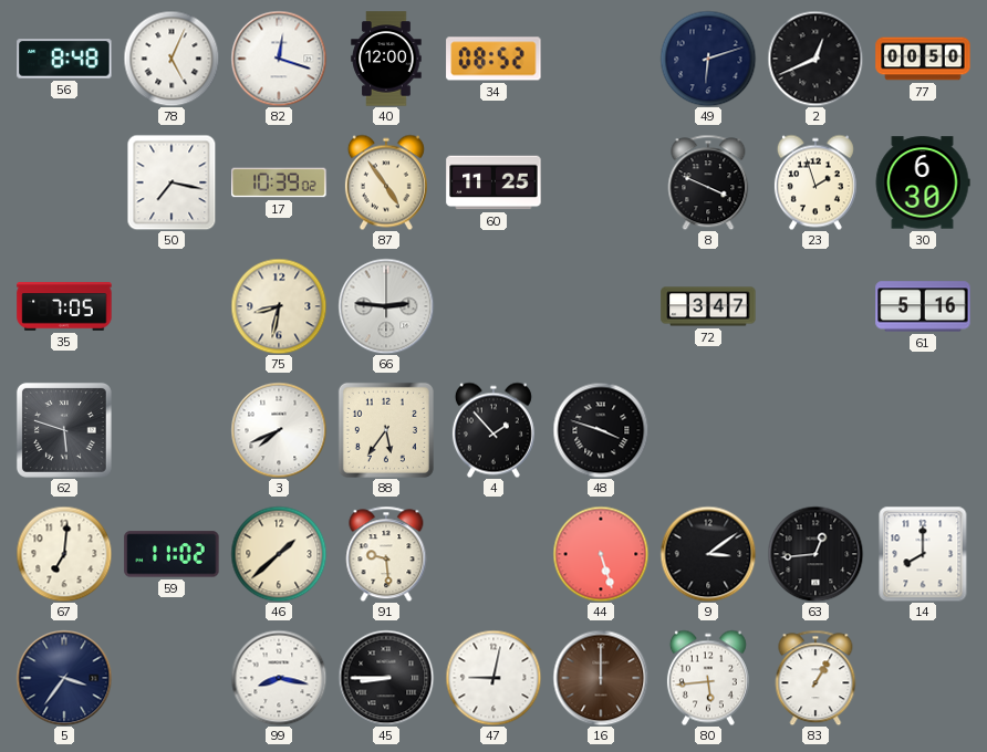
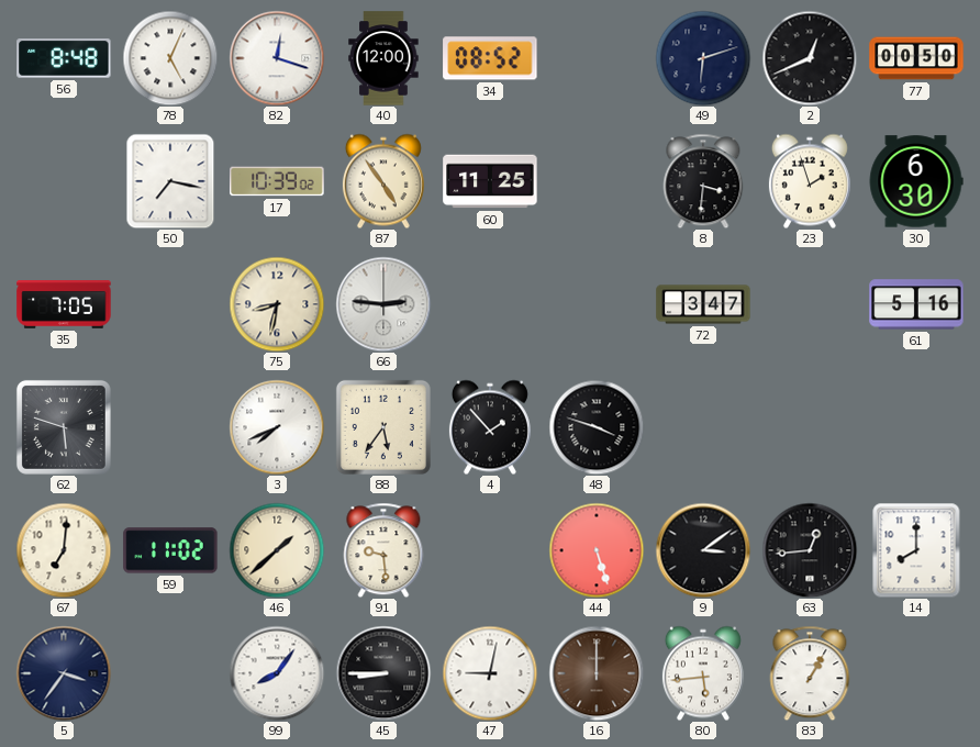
8: 3:49 -> 3:31 (703, 181)
99: 8:17 -> 8:06 (277, 673)
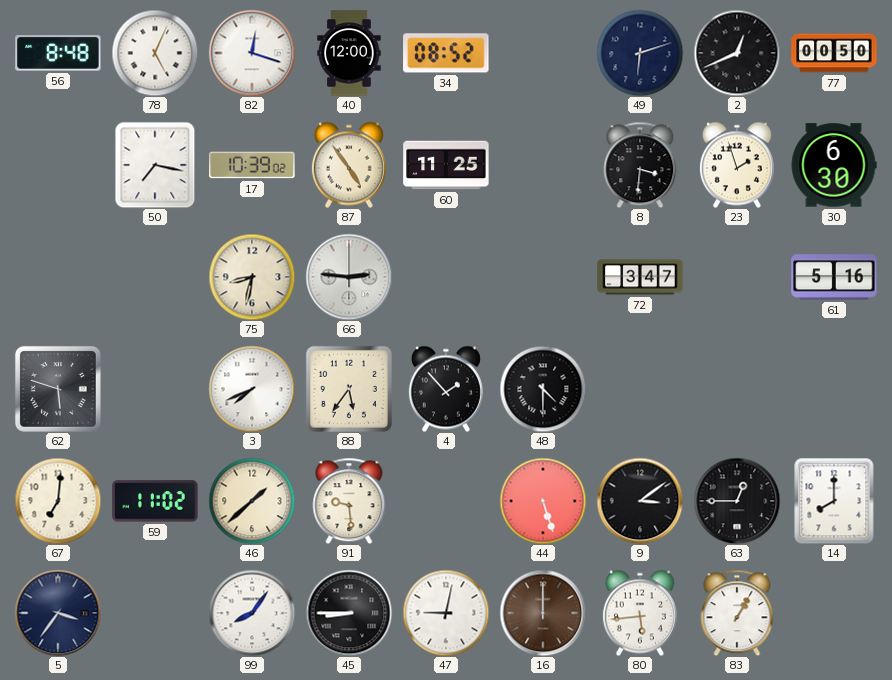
35: 7:05 -> none (64, 305)
48: 3:48 -> 4:30 (543, 389)
63: 12:44 -> 12:45 (737, 501)
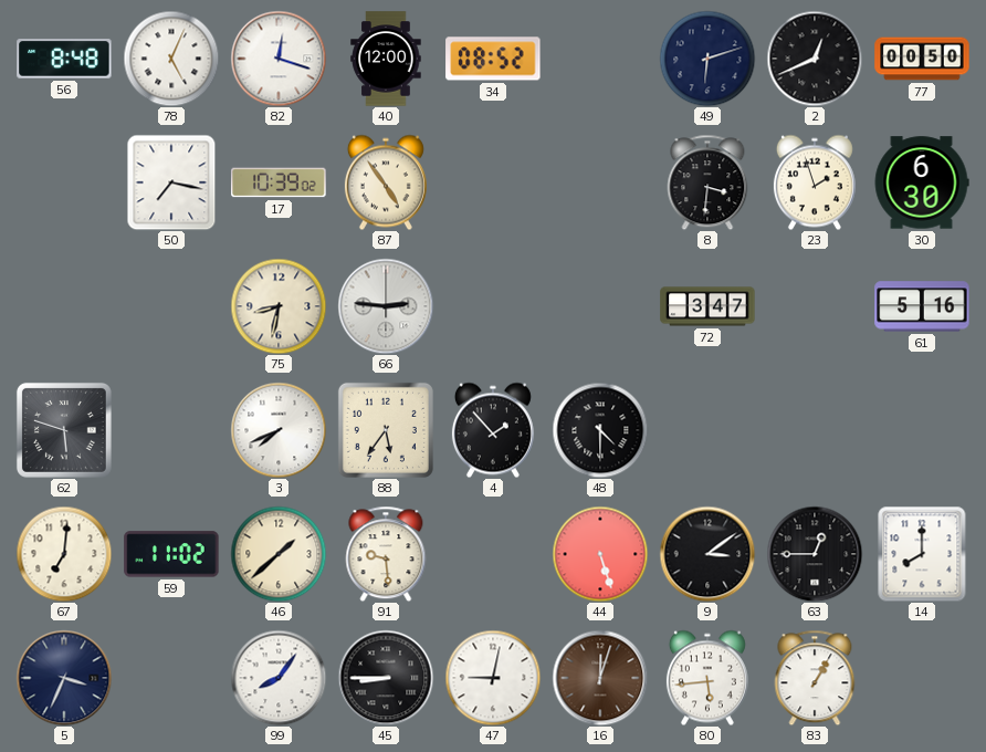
60: 11:25 -> none (446, 165)
5: 3:36 -> 3:34 (64, 678)
16: 12:00 -> 12:03 (600, 678)
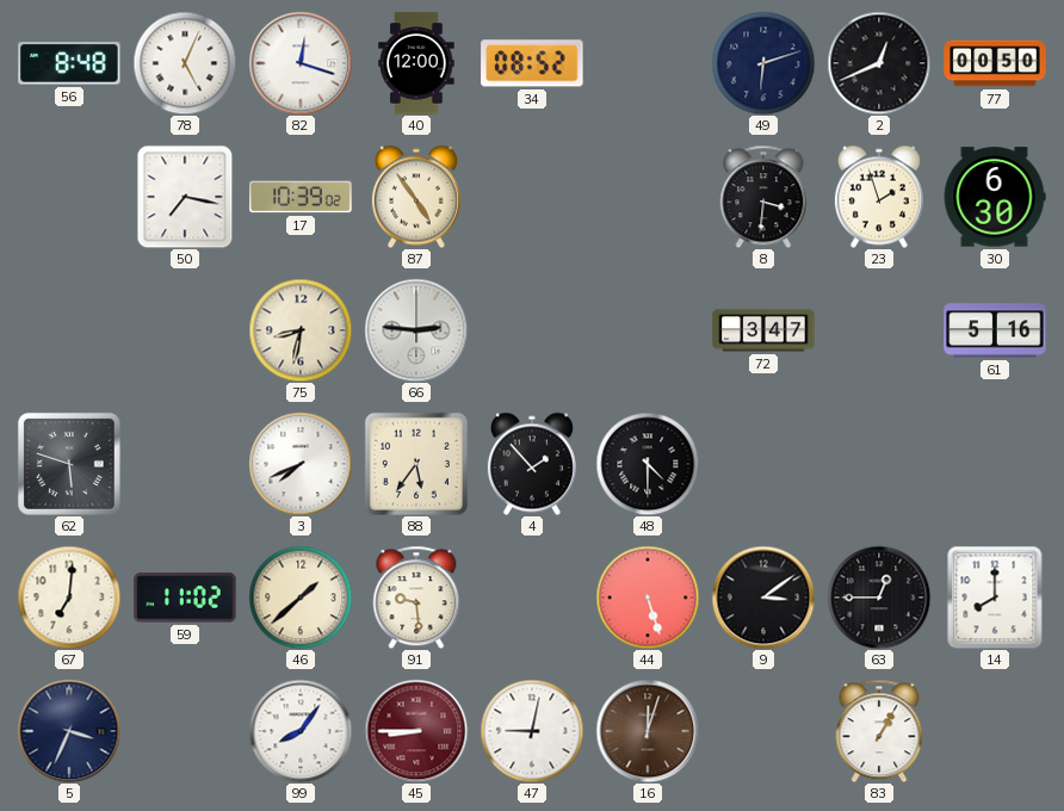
45 dial: black -> burgundy (416, 731)
80: 5:44 -> none (707, 678)
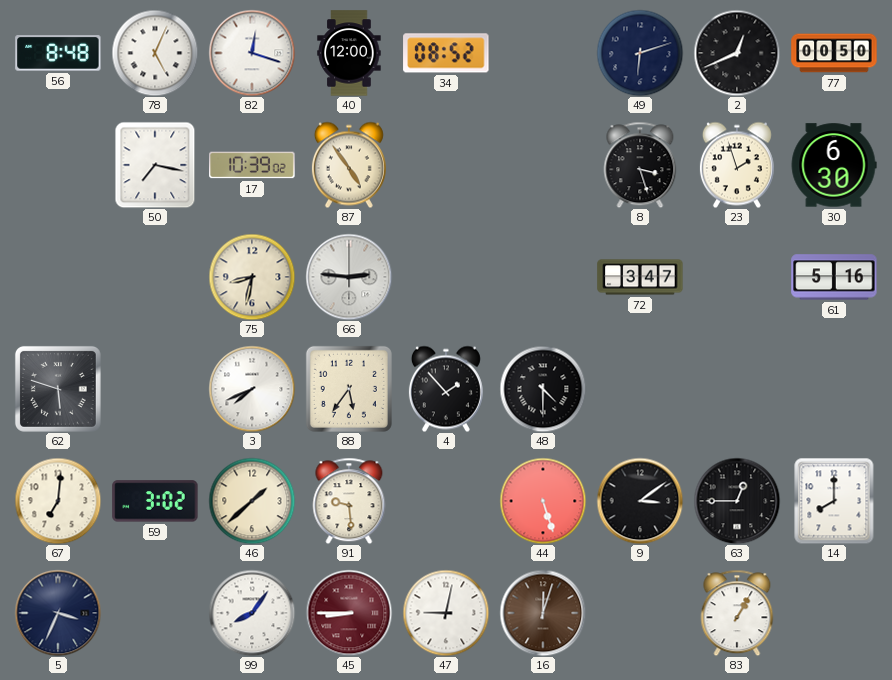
8: 3:31 -> 3:27 (640, 165)
59: 11:02 -> 3:02 (155, 501)
